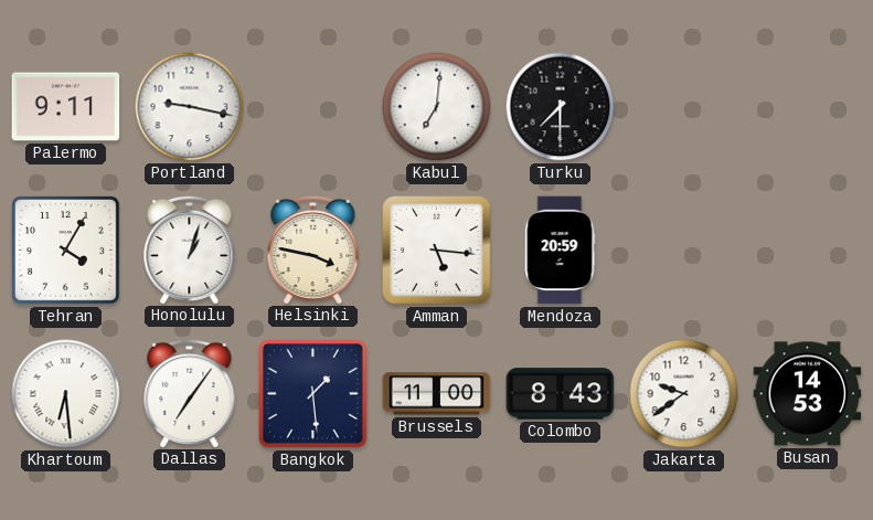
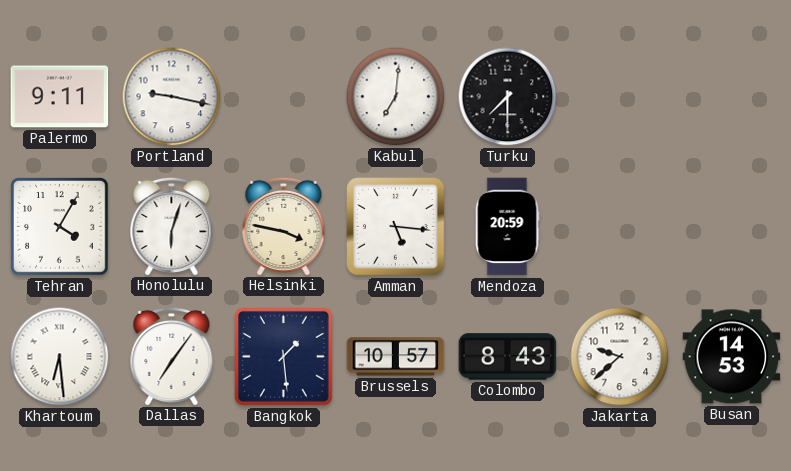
Honolulu: 1:03 -> 6:03 (172, 226)
Brussels: 11:00 -> 10:57 (396, 357)
Jakarta: 9:39 -> 9:38 (620, 357)
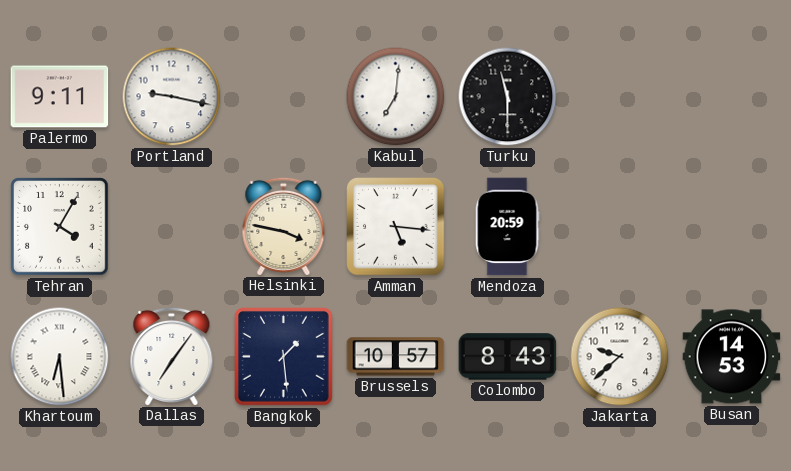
Turku: 7:30 -> 11:30 (508, 97)
Honolulu: 6:03 -> none (172, 226)
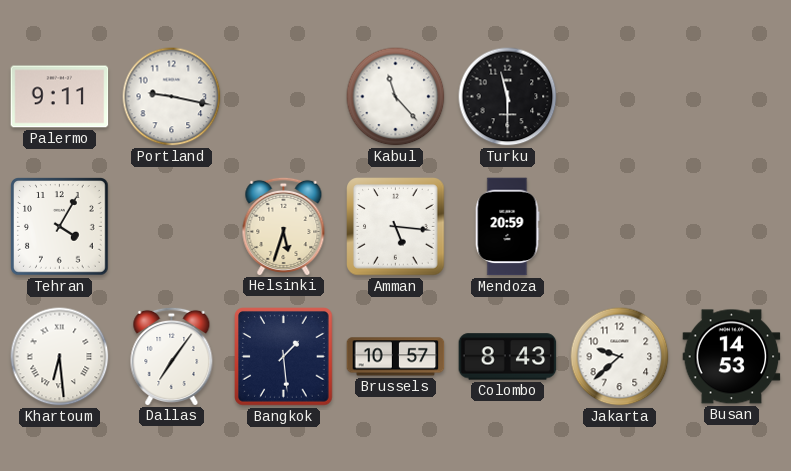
Kabul: 7:01 -> 11:23 (396, 97)
Helsinki: 3:47 -> 5:33 (284, 226)
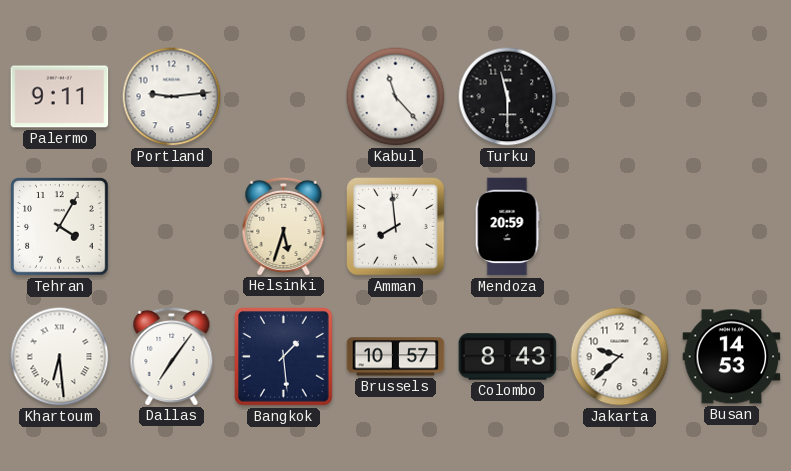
Portland: 9:17 -> 9:14 (172, 97)
Amman: 5:16 -> 7:59 (396, 227)
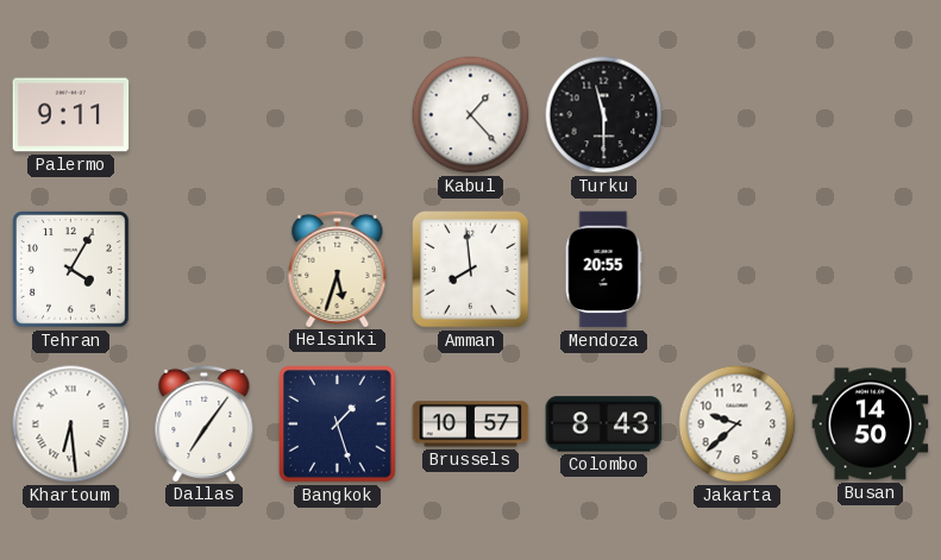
Portland: 9:14 -> none (172, 97)
Kabul: 11:23 -> 1:23 (471, 115)
Mendoza: 20:59 -> 20:55 (603, 270)
Bangkok: 1:29 -> 1:27 (338, 424)
Busan: 14:53 -> 14:50 (871, 424)
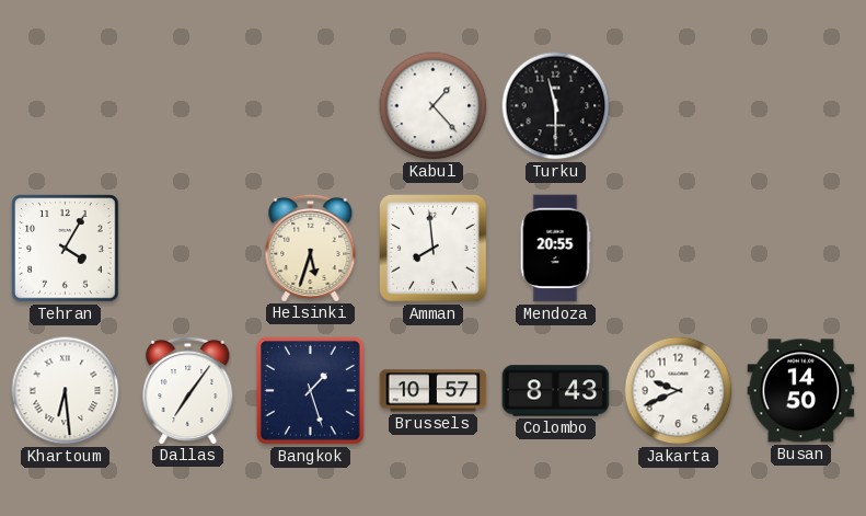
Palermo: 9:11 -> none (71, 115)
Jakarta: 9:38 -> 9:41 (679, 391)
